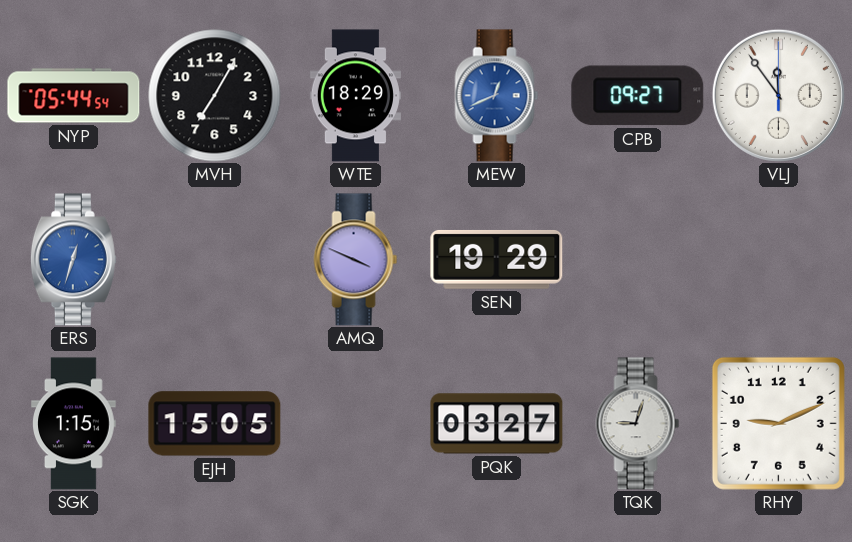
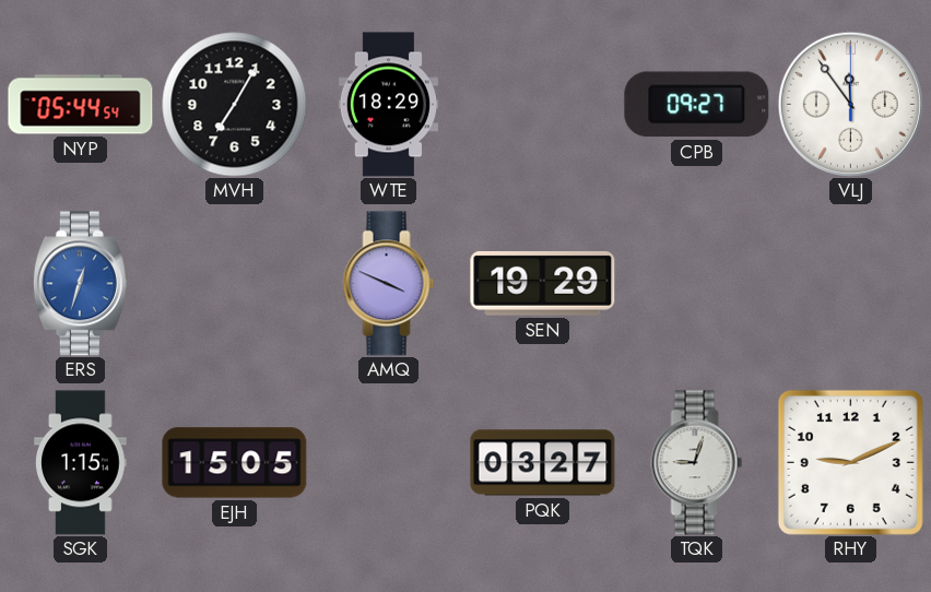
MEW: 12:41 -> none (497, 96)
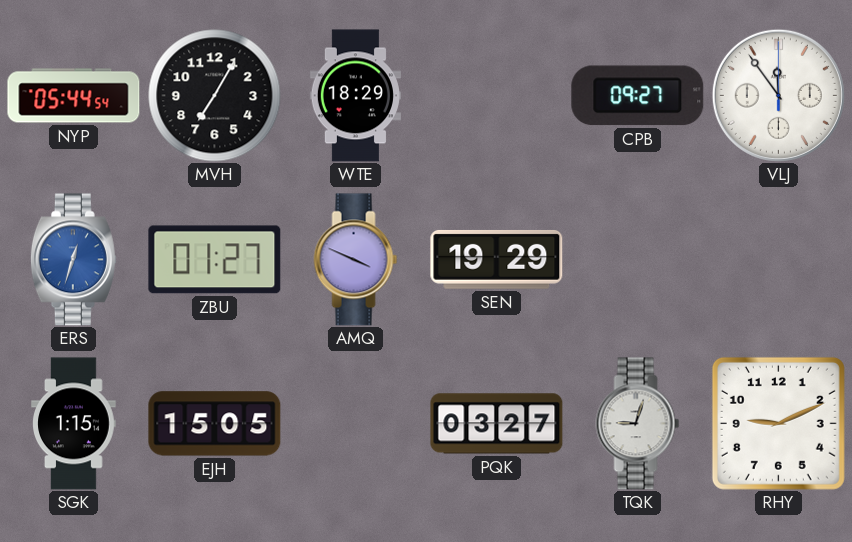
ZBU: none -> 01:27 (215, 260)
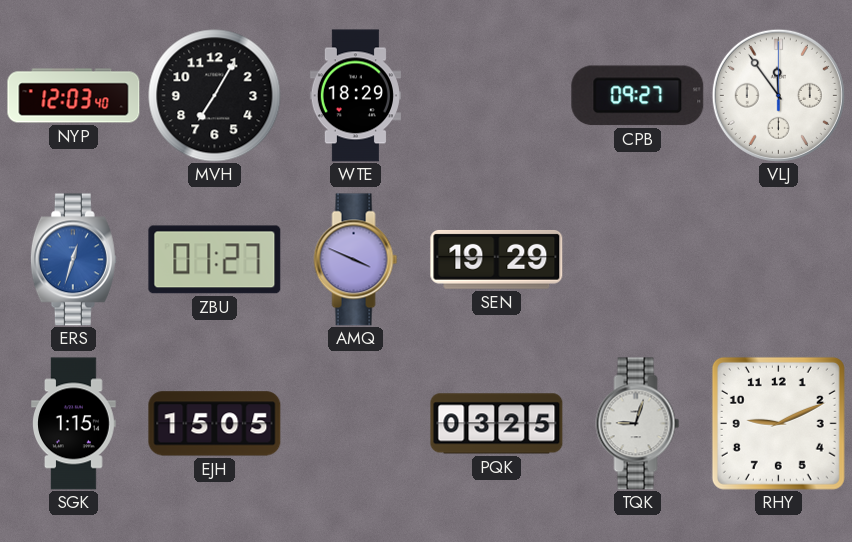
NYP: 05:44 -> 12:03 (74, 96)
PQK: 03:27 -> 03:25 (497, 424)
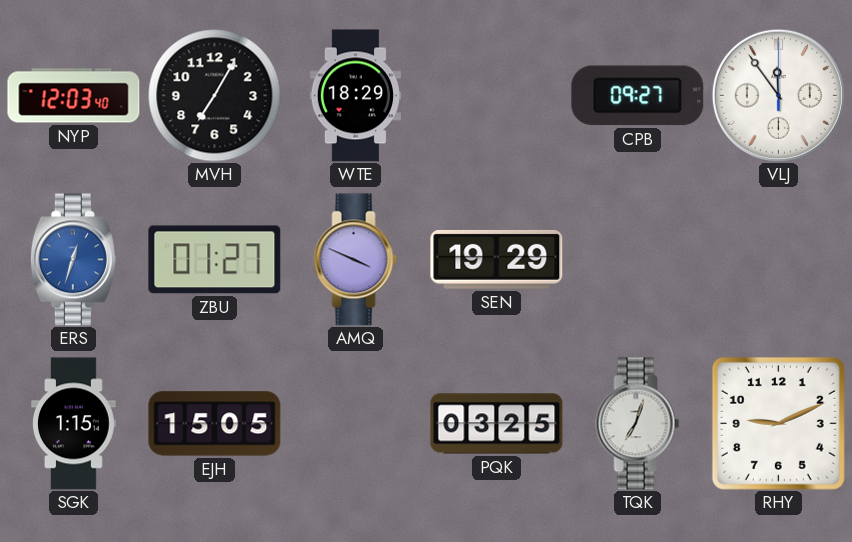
TQK: 9:03 -> 7:03 (638, 424)
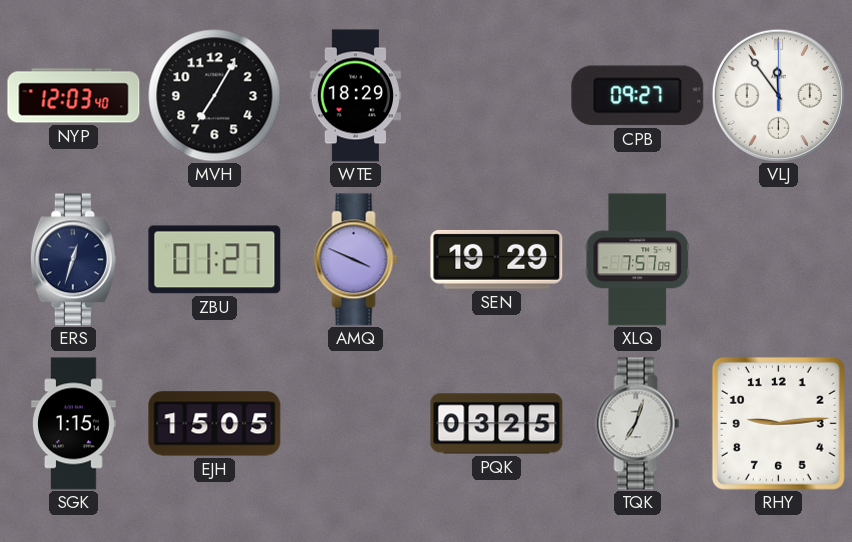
ERS dial: blue -> navy (73, 260)
XLQ: none -> 7:57 (638, 260)
RHY: 9:11 -> 9:14 (778, 423)
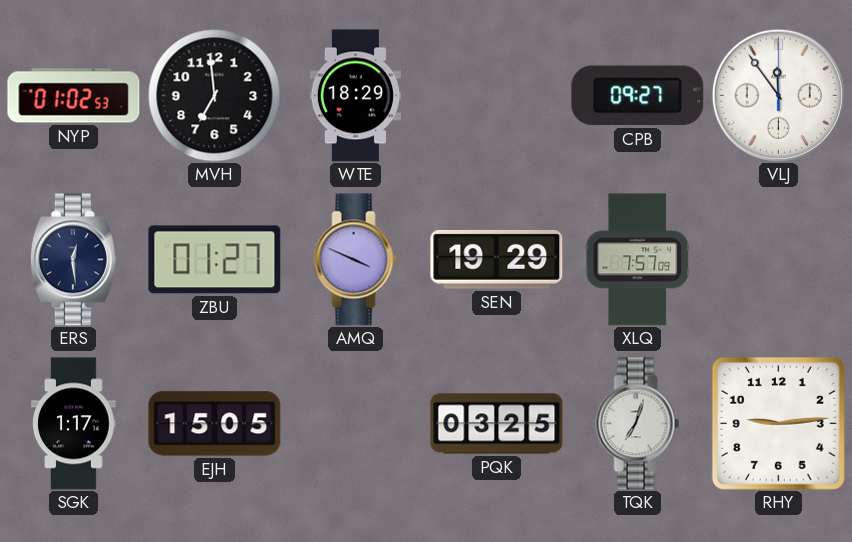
NYP: 12:03 -> 01:02 (74, 96)
MVH: 7:05 -> 6:59 (215, 96)
ERS: 12:33 -> 12:29 (73, 260)
SGK: 1:15 -> 1:17 (74, 424)
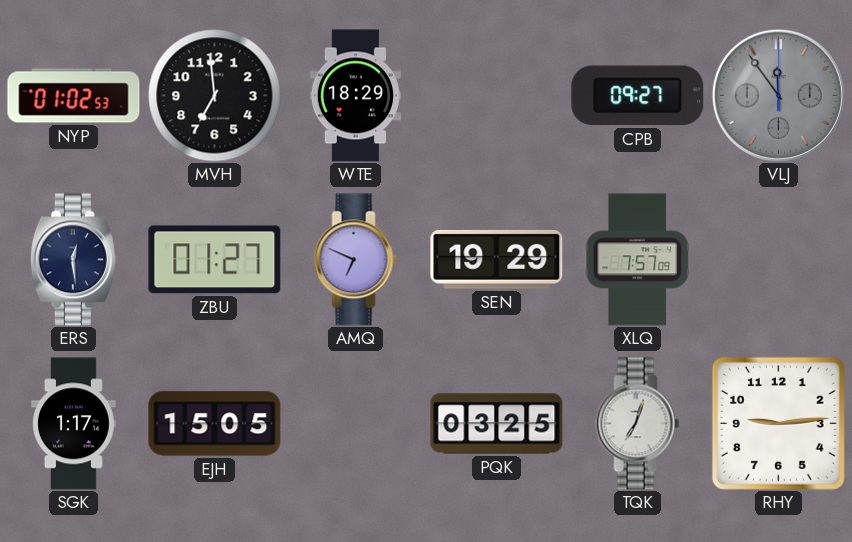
VLJ dial: white -> grey (778, 95)
AMQ: 3:49 -> 6:49 (356, 260)
